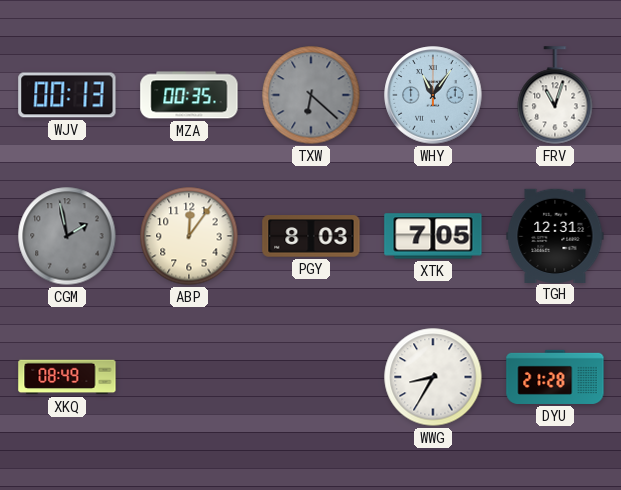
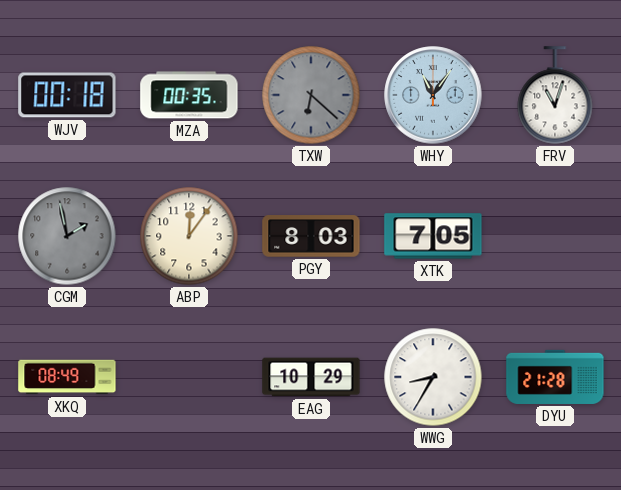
WJV: 00:13 -> 00:18 (67, 95)
TGH: 12:31 -> none (555, 235)
EAG: none -> 10:29 (311, 377)
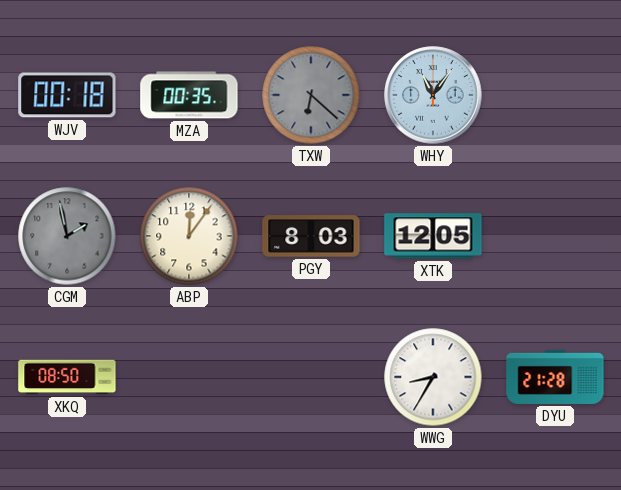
FRV: 11:03 -> none (555, 95)
XTK: 7:05 -> 12:05 (433, 236)
XKQ: 08:49 -> 08:50 (67, 377)
EAG: 10:29 -> none (311, 377)
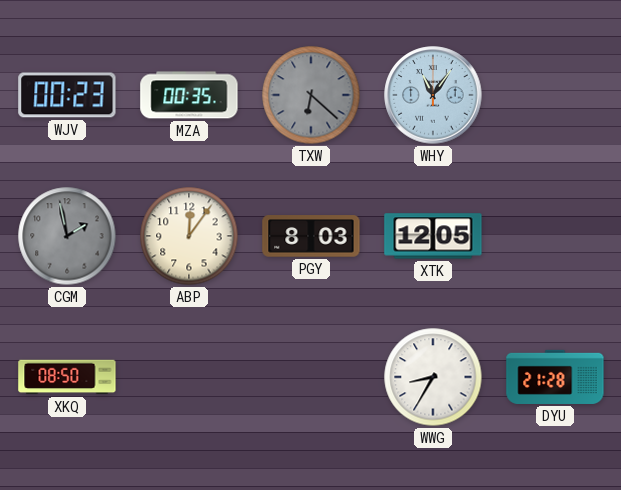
WJV: 00:18 -> 00:23 (67, 95)
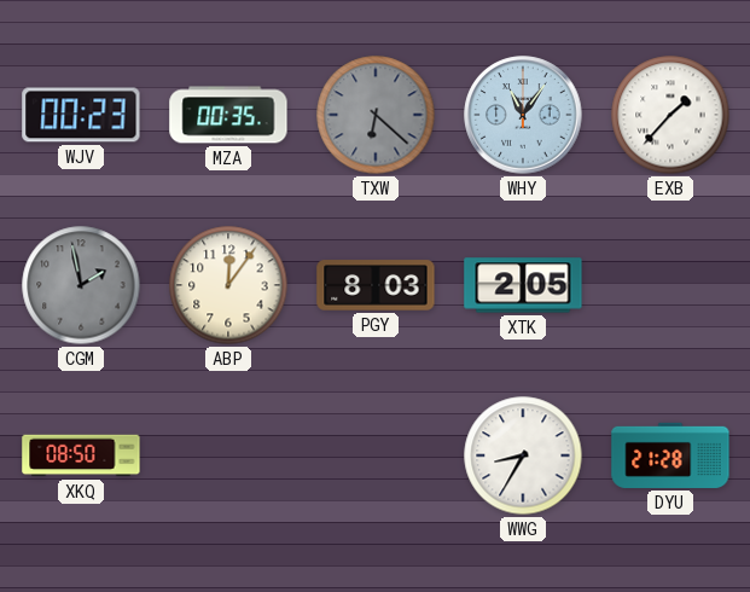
EXB: none -> 1:37 (670, 115)
XTK: 12:05 -> 2:05 (523, 285)
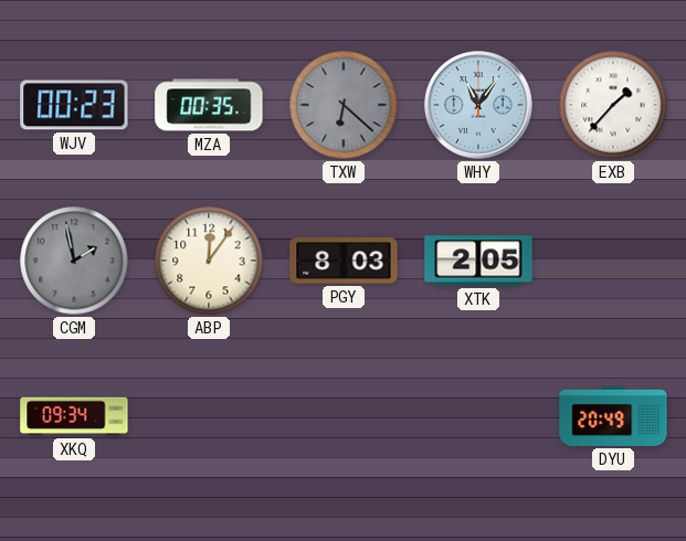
XKQ: 08:50 -> 09:34 (74, 416)
WWG: 8:35 -> none (523, 455)
DYU: 21:28 -> 20:49 (613, 416)
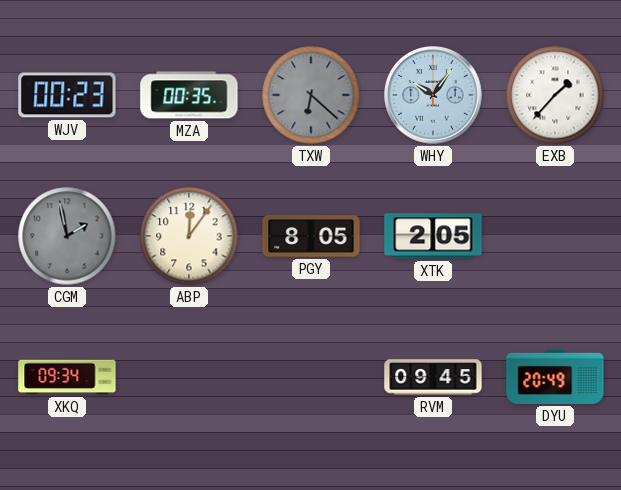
WHY: 11:06 -> 10:06 (433, 95)
PGY: 8:03 -> 8:05 (311, 236)
RVM: none -> 09:45 (433, 377)
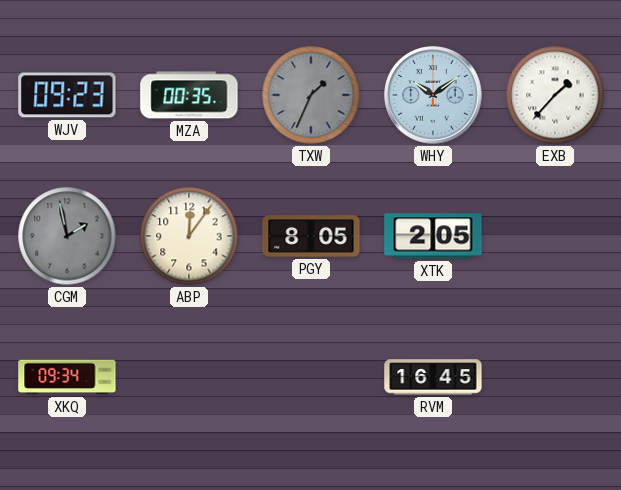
WJV: 00:23 -> 09:23 (67, 95)
TXW: 6:22 -> 1:34 (311, 95)
WHY: 10:06 -> 10:09 (433, 95)
RVM: 09:45 -> 16:45 (433, 377)
DYU: 20:49 -> none (555, 377)
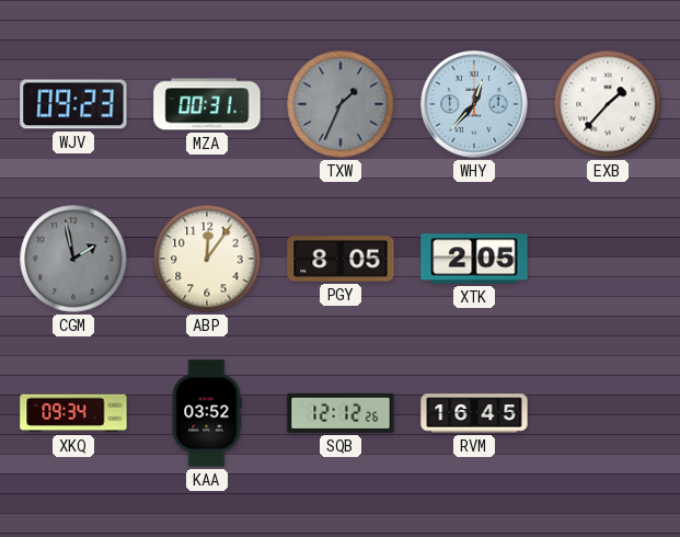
MZA: 00:35 -> 00:31 (207, 104)
WHY: 10:09 -> 12:37 (474, 104)
KAA: none -> 03:52 (207, 413)
SQB: none -> 12:12 (341, 413)
